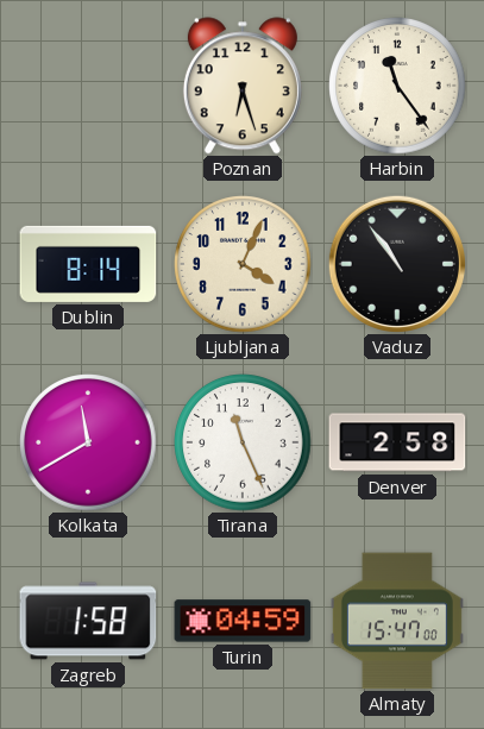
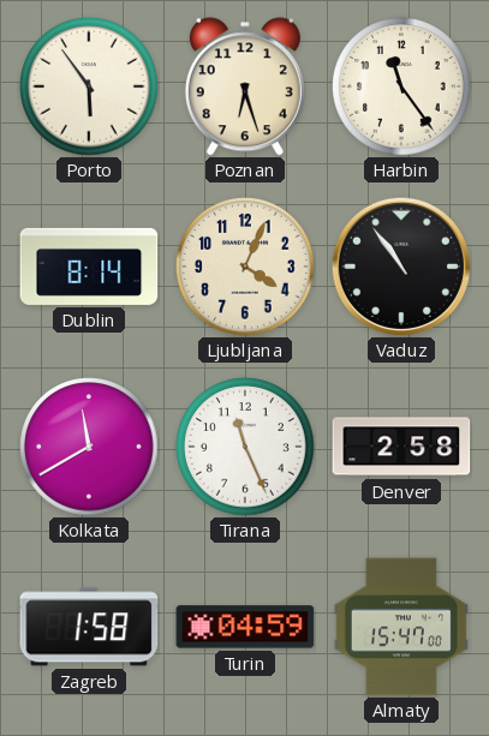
Porto: none -> 5:54 (89, 86)
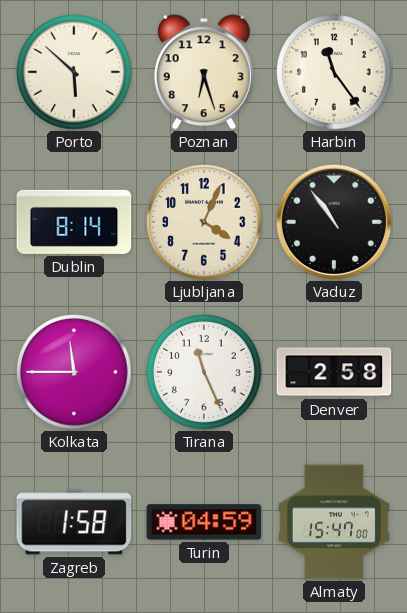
Porto: 5:54 -> 5:52 (74, 72)
Kolkata: 11:40 -> 11:45 (74, 372)
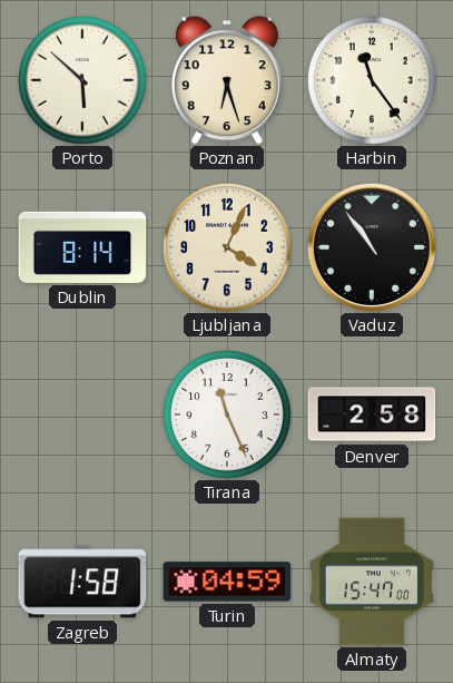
Kolkata: 11:45 -> none (74, 372)
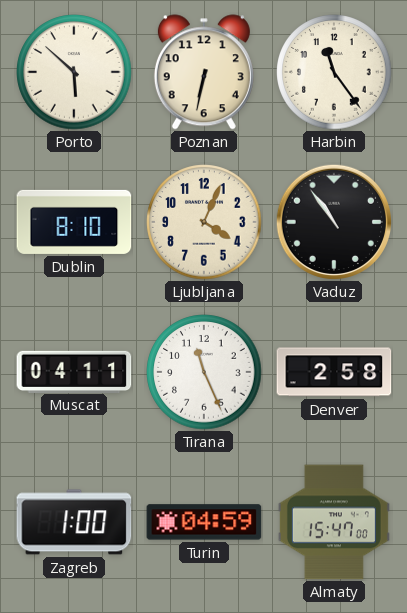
Poznan: 6:27 -> 6:32 (204, 72)
Dublin: 8:14 -> 8:10 (74, 222)
Muscat: none -> 04:11 (74, 371)
Zagreb: 1:58 -> 1:00 (74, 522)
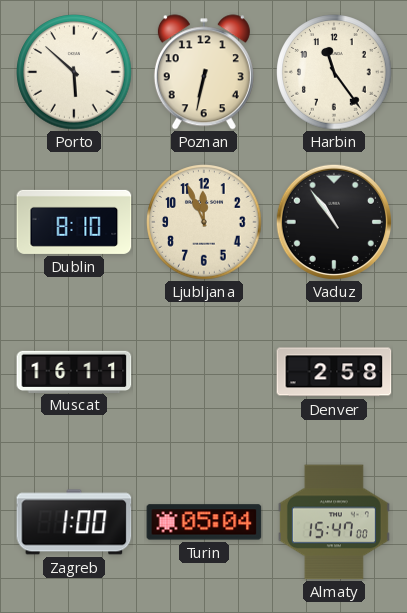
Ljubljana: 4:04 -> 11:56 (204, 222)
Muscat: 04:11 -> 16:11 (74, 371)
Tirana: 11:26 -> none (204, 372)
Turin: 04:59 -> 05:04 (204, 522)
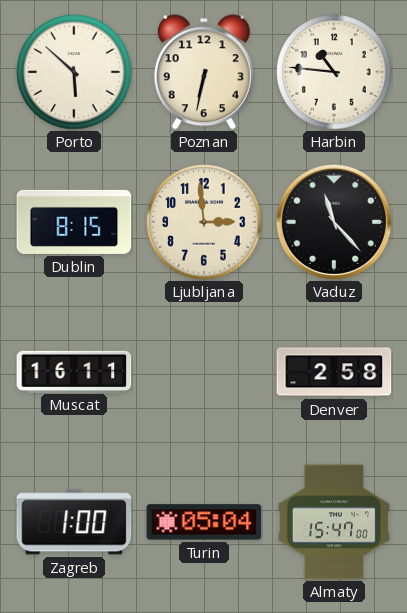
Harbin: 11:24 -> 10:46 (334, 72)
Dublin: 8:10 -> 8:15 (74, 222)
Ljubljana: 11:56 -> 2:59 (204, 222)
Vaduz: 10:54 -> 11:23 (333, 221)
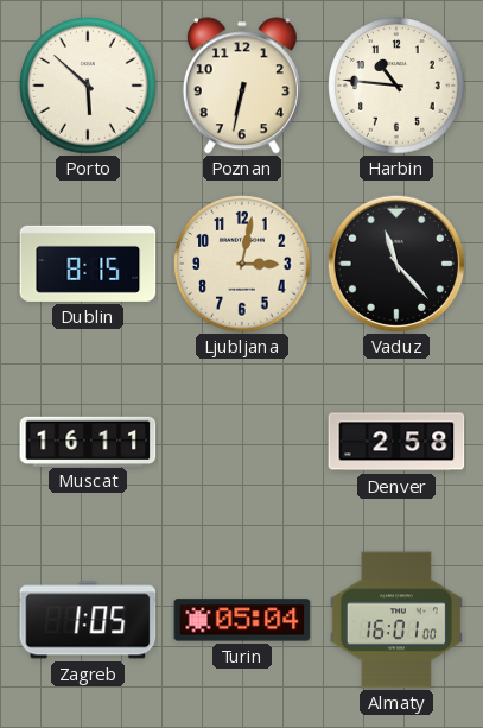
Ljubljana: 2:59 -> 3:02 (242, 264)
Zagreb: 1:00 -> 1:05 (88, 620)
Almaty: 15:47 -> 16:01 (396, 620)
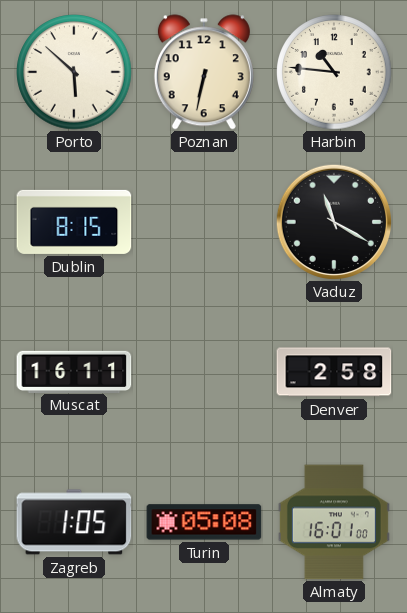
Ljubljana: 3:02 -> none (242, 264)
Vaduz: 11:23 -> 11:20 (333, 221)
Turin: 05:04 -> 05:08 (204, 522)
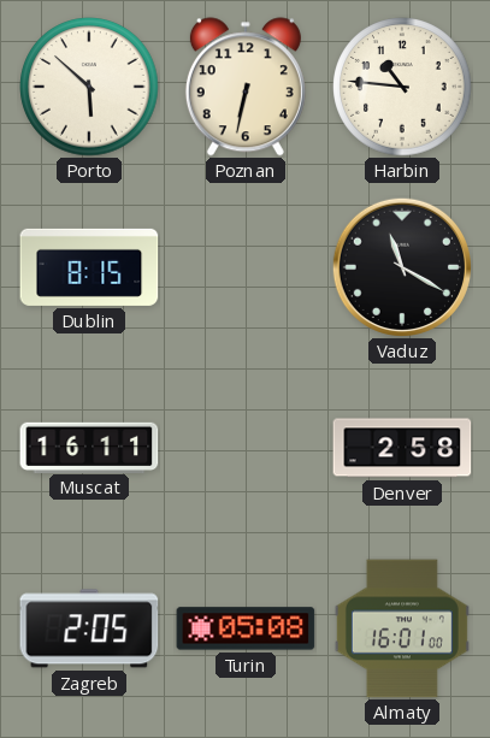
Zagreb: 1:05 -> 2:05 (89, 628)
